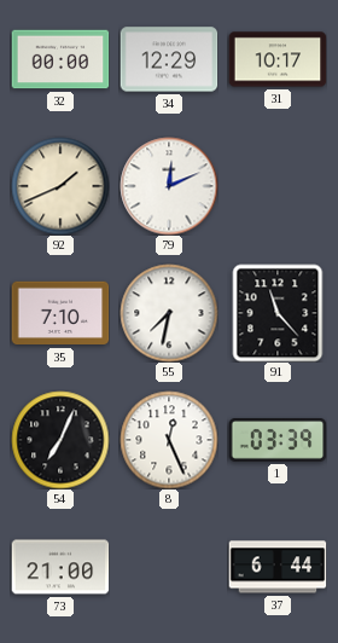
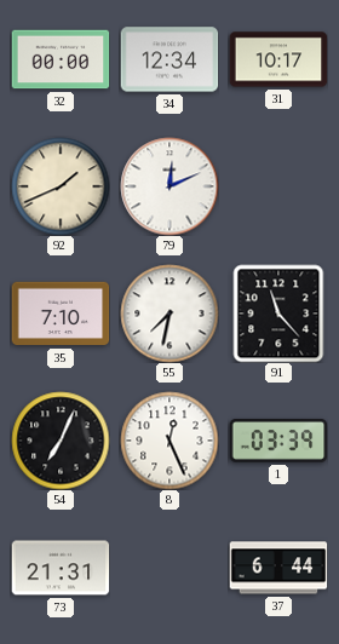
34: 12:29 -> 12:34 (169, 59)
73: 21:00 -> 21:31 (61, 568)
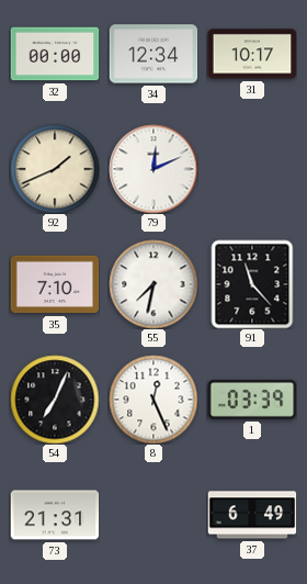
37: 6:44 -> 6:49 (252, 515)
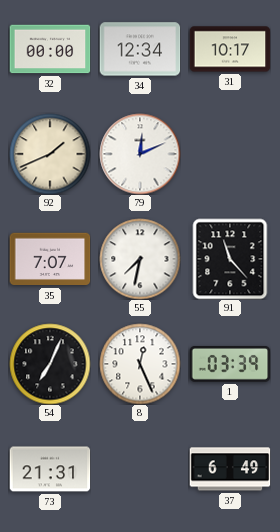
35: 7:10 -> 7:07 (50, 259)
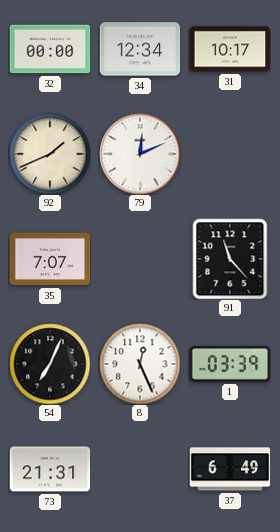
55: 7:32 -> none (140, 259)
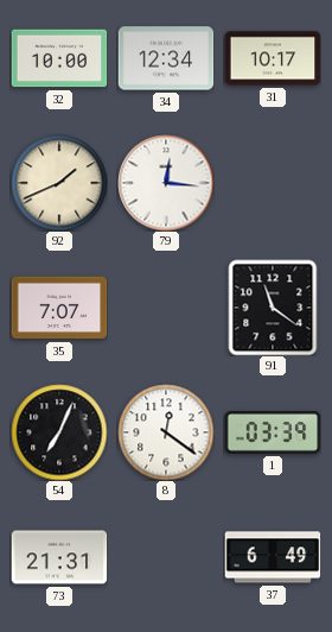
32: 00:00 -> 10:00 (59, 58)
79: 12:11 -> 12:16 (166, 183)
91: 11:23 -> 11:21 (273, 308)
8: 12:26 -> 12:21 (166, 432)
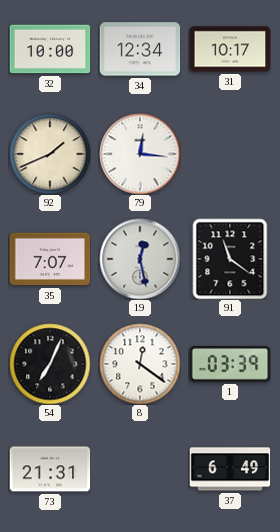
19: none -> 12:28 (140, 259)
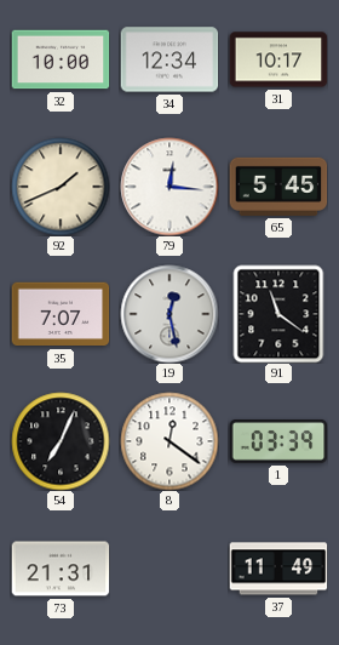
65: none -> 5:45 (278, 187)
37: 6:49 -> 11:49 (278, 569)
